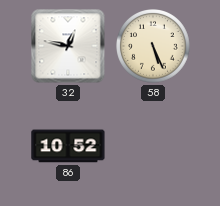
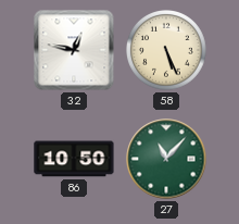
86: 10:52 -> 10:50 (74, 159)
27: none -> 11:07 (166, 159)
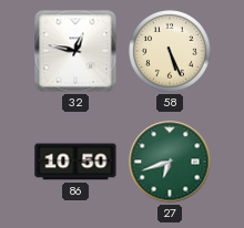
27: 11:07 -> 6:42 (170, 162)
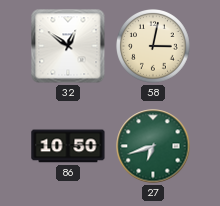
32: 12:47 -> 12:51 (68, 46)
58: 5:26 -> 3:02 (154, 47)
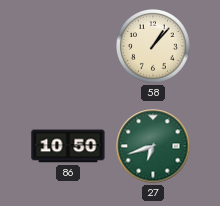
32: 12:51 -> none (68, 46)
58: 3:02 -> 1:07 (154, 47)
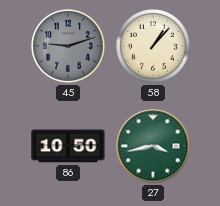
45: none -> 9:12 (69, 47)
27: 6:42 -> 3:43 (153, 146)
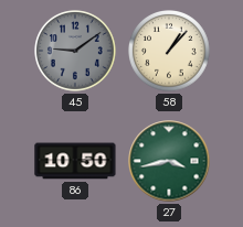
45: 9:12 -> 9:09 (76, 52)
